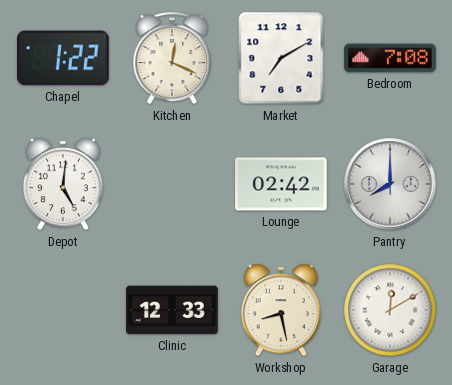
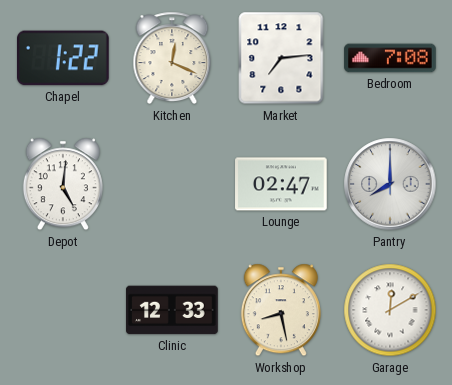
Market: 7:10 -> 7:14 (281, 58)
Lounge: 02:42 -> 02:47 (281, 184)
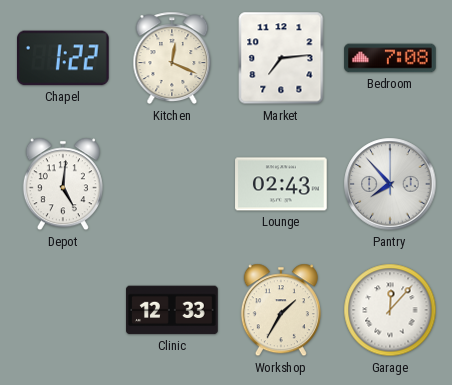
Lounge: 02:47 -> 02:43 (281, 184)
Pantry: 8:00 -> 7:53 (390, 184)
Workshop: 8:28 -> 1:35 (281, 310)
Garage: 12:10 -> 12:07 (390, 310)
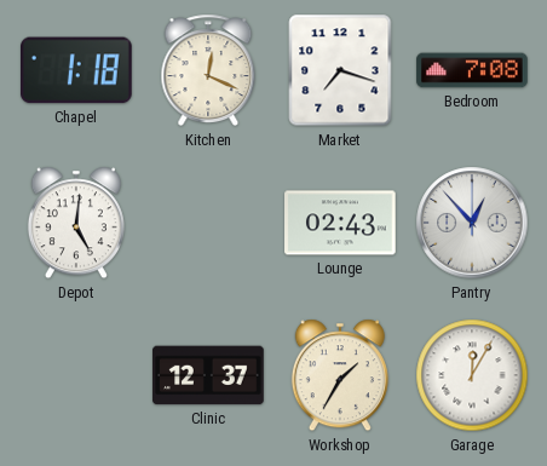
Chapel: 1:22 -> 1:18 (77, 70)
Market: 7:14 -> 7:18 (340, 70)
Pantry: 7:53 -> 12:53 (472, 223)
Clinic: 12:33 -> 12:37 (208, 375)
Garage: 12:07 -> 12:05 (472, 375)
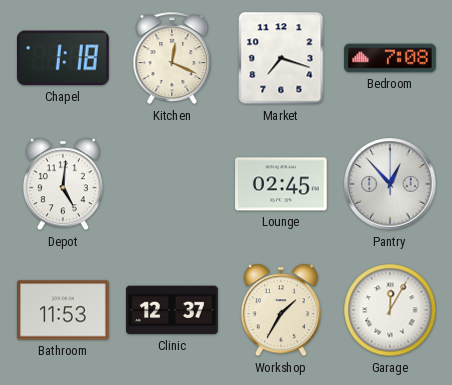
Lounge: 02:43 -> 02:45 (281, 184)
Bathroom: none -> 11:53 (63, 310)
